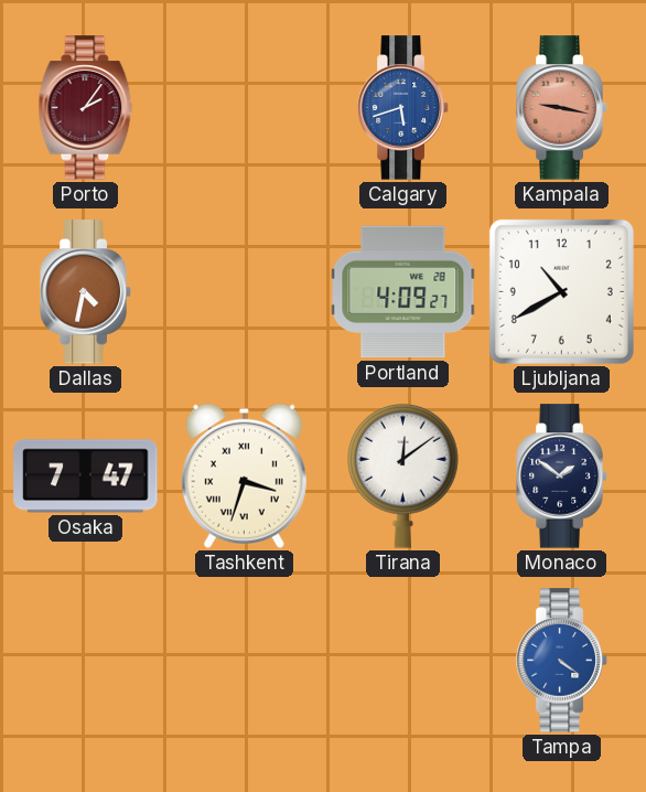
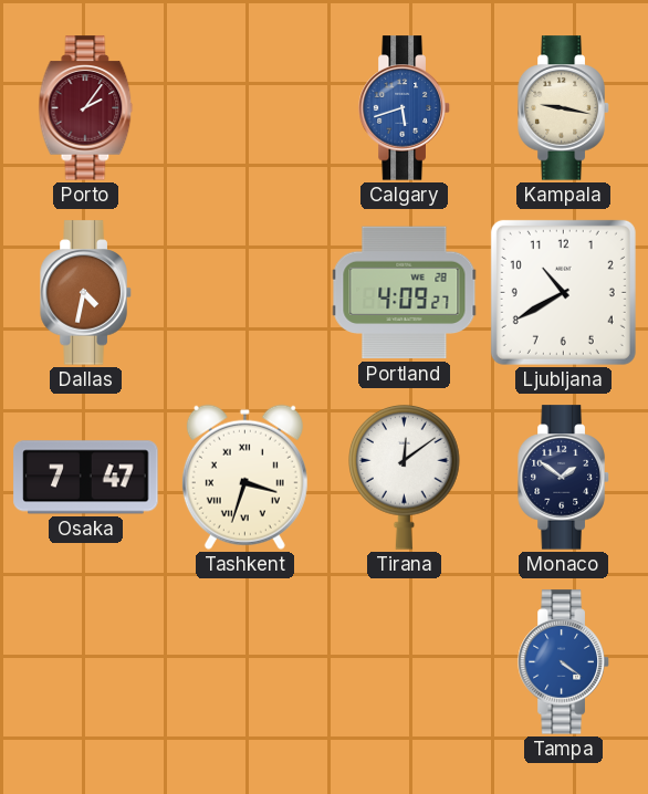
Kampala dial: salmon -> cream (564, 108)
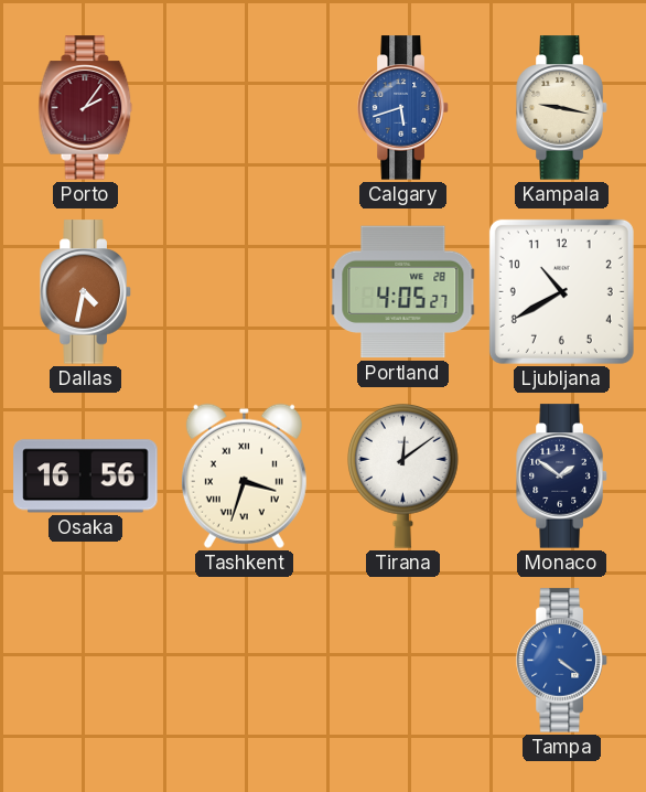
Portland: 4:09 -> 4:05 (403, 292)
Osaka: 7:47 -> 16:56 (86, 477)
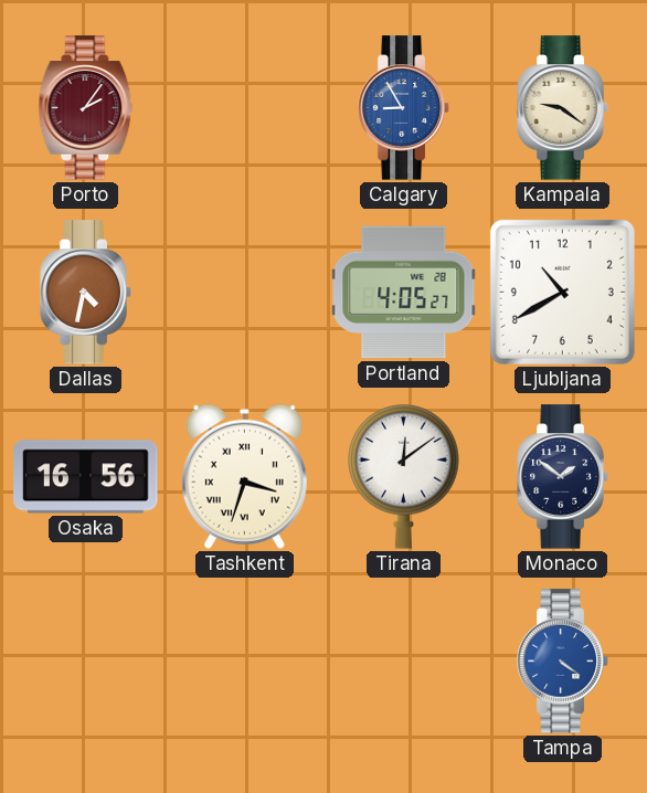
Calgary: 5:42 -> 8:55 (404, 108)
Kampala: 9:17 -> 9:21 (563, 108)
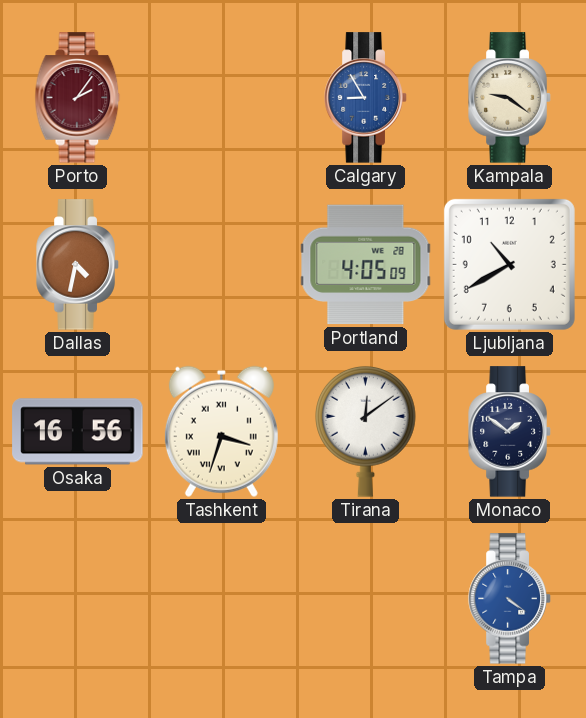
Portland: 4:05:27 -> 4:05:09 (366, 265)
